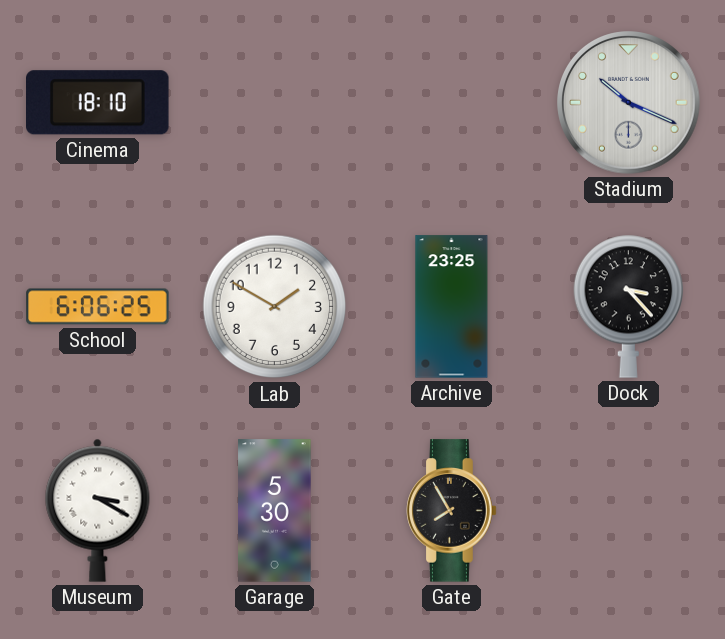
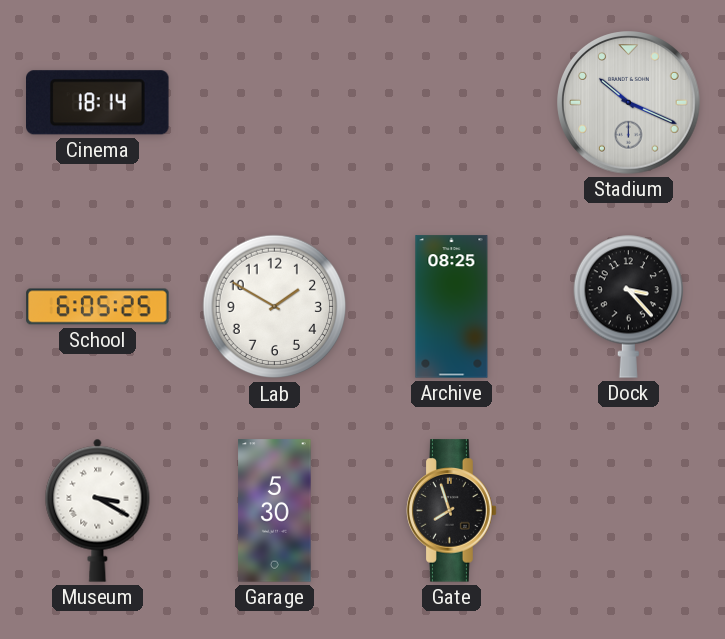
Cinema: 18:10 -> 18:14 (98, 103)
School: 6:06 -> 6:05 (98, 307)
Archive: 23:25 -> 08:25 (452, 307)
Gate: 7:55 -> 7:57 (452, 511)
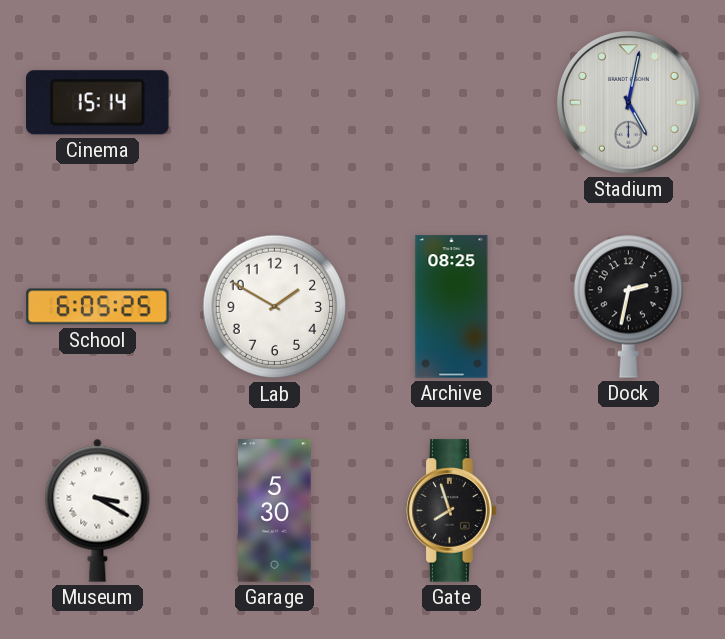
Cinema: 18:14 -> 15:14 (98, 103)
Stadium: 10:19 -> 5:02 (629, 103)
Dock: 3:23 -> 2:32 (628, 306)
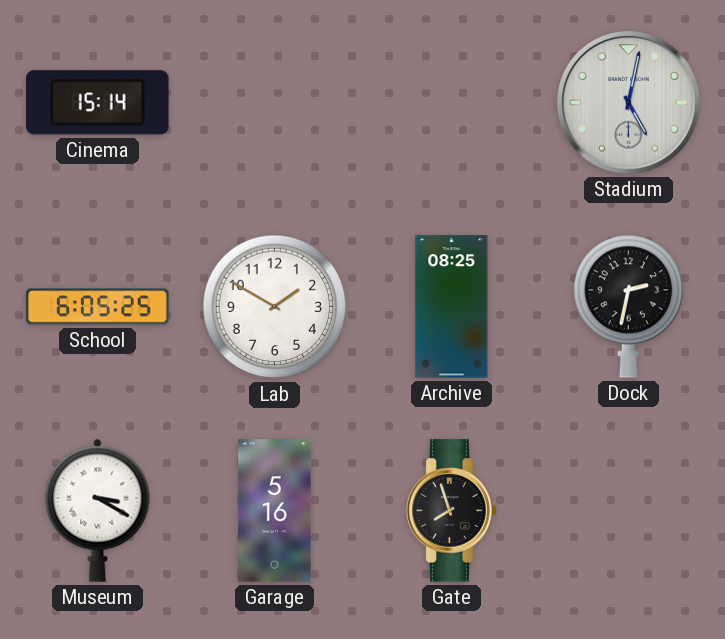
Garage: 5:30 -> 5:16 (275, 511)
